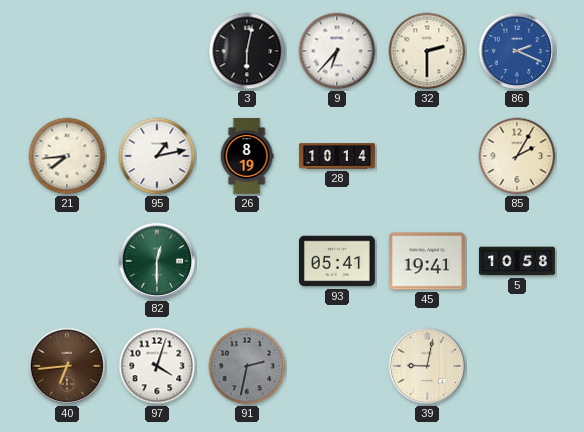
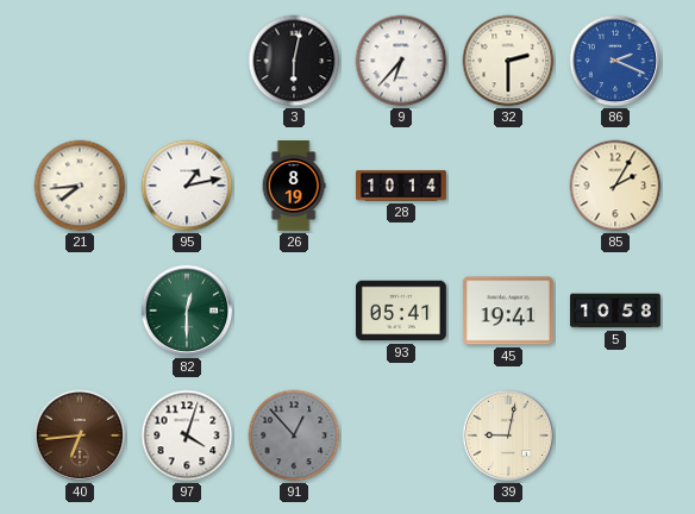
91: 2:32 -> 12:53 (294, 435)
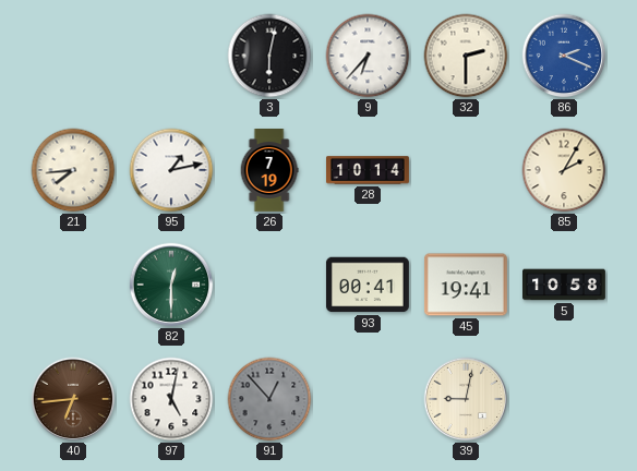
26: 8:19 -> 7:19 (269, 171)
93: 05:41 -> 00:41 (368, 285)
97: 4:03 -> 5:02 (171, 399)
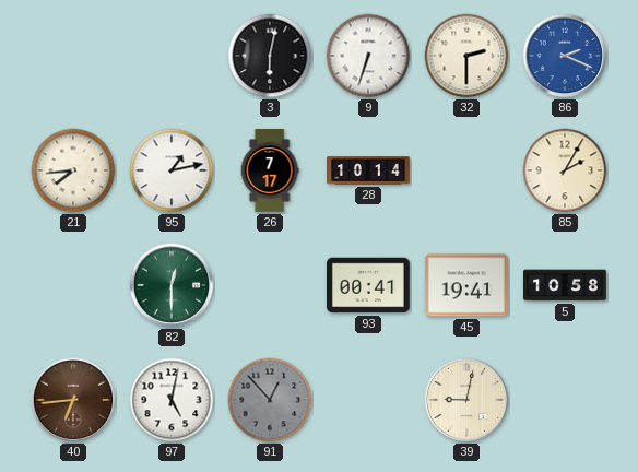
9: 6:37 -> 6:33 (368, 56)
26: 7:19 -> 7:17 (270, 172)
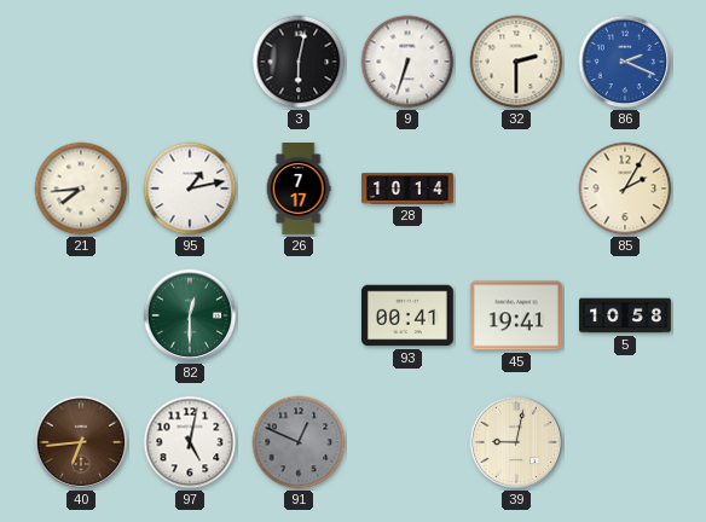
91: 12:53 -> 12:49 (299, 442)
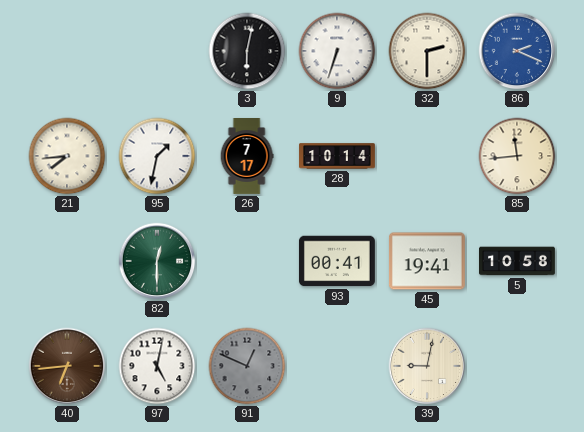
95: 1:13 -> 1:32 (157, 156)
85: 2:05 -> 11:44 (517, 156)
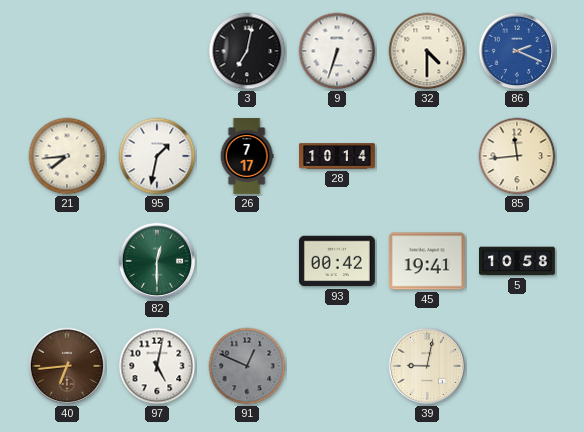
3: 6:02 -> 7:02 (247, 51)
32: 2:30 -> 4:30 (427, 51)
93: 00:41 -> 00:42 (337, 261)
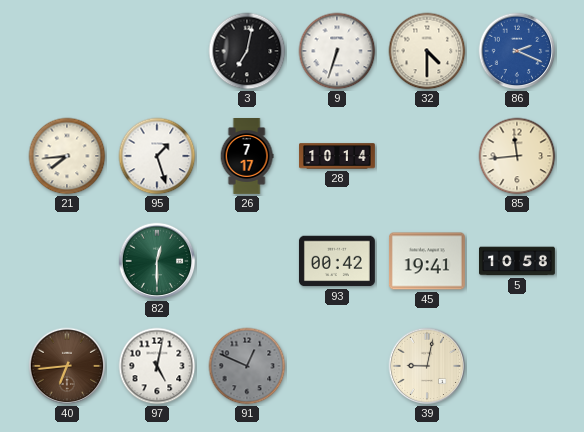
95: 1:32 -> 1:27 (157, 156)
